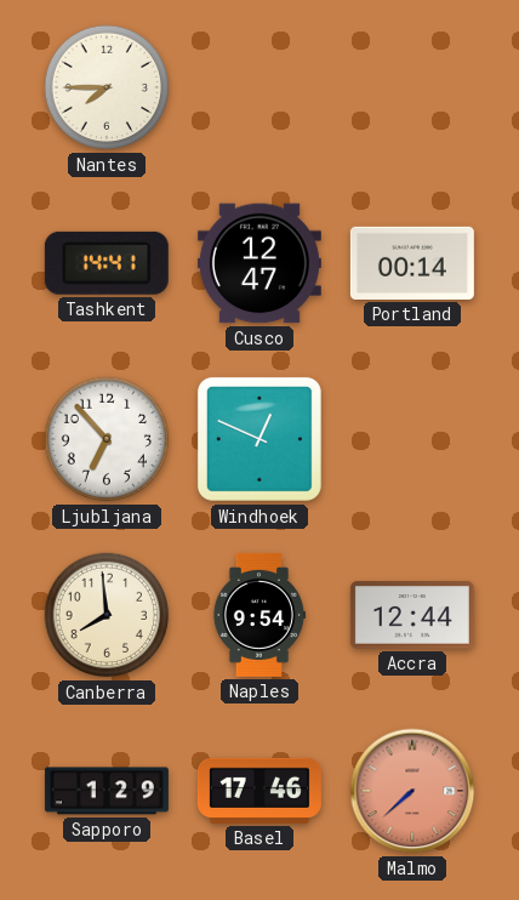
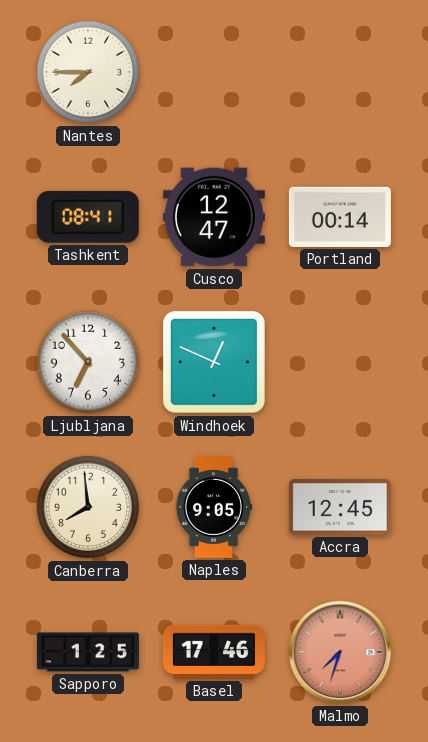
Tashkent: 14:41 -> 08:41 (88, 217)
Naples: 9:54 -> 9:05 (213, 507)
Accra: 12:44 -> 12:45 (340, 507)
Sapporo: 1:29 -> 1:25 (88, 652)
Malmo: 7:38 -> 7:33 (340, 652)
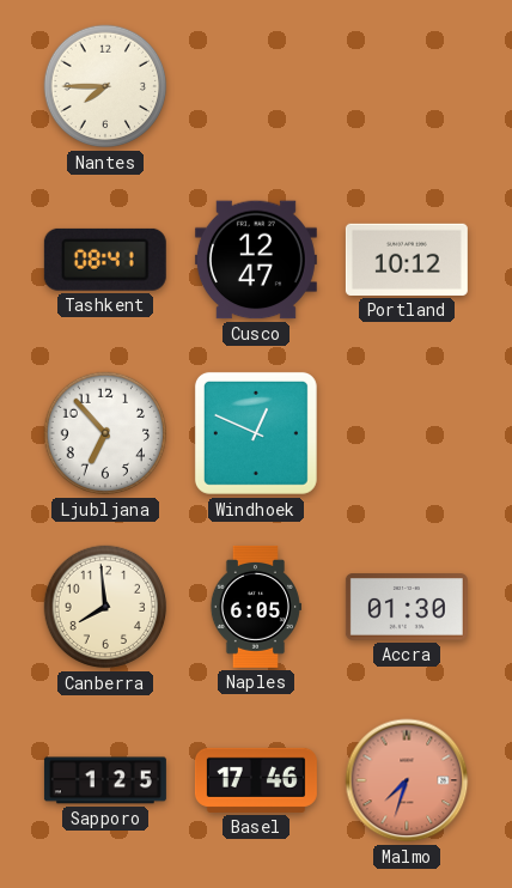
Portland: 00:14 -> 10:12 (407, 260)
Naples: 9:05 -> 6:05 (255, 607)
Accra: 12:45 -> 01:30 (407, 607)
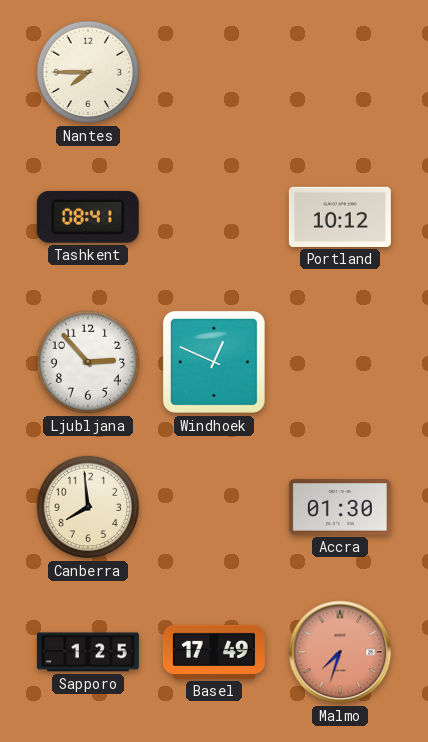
Cusco: 12:47 -> none (256, 260)
Ljubljana: 6:53 -> 2:53 (88, 362)
Naples: 6:05 -> none (255, 607)
Basel: 17:46 -> 17:49 (214, 652)
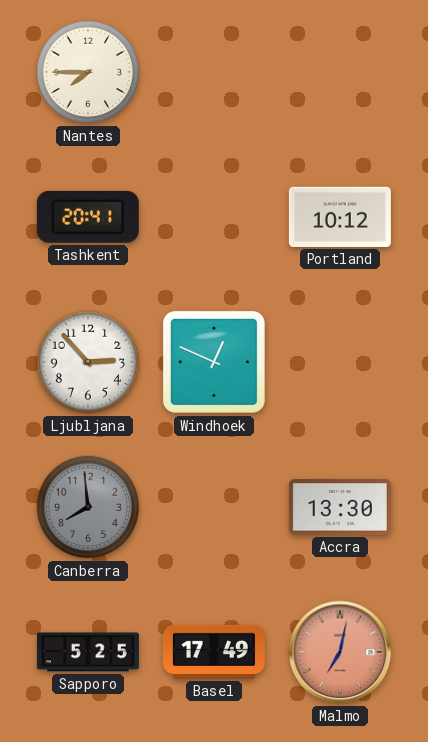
Tashkent: 08:41 -> 20:41 (88, 217)
Canberra dial: cream -> grey (88, 507)
Accra: 01:30 -> 13:30 (340, 507)
Sapporo: 1:25 -> 5:25 (88, 652)
Malmo: 7:33 -> 7:02 (340, 652)
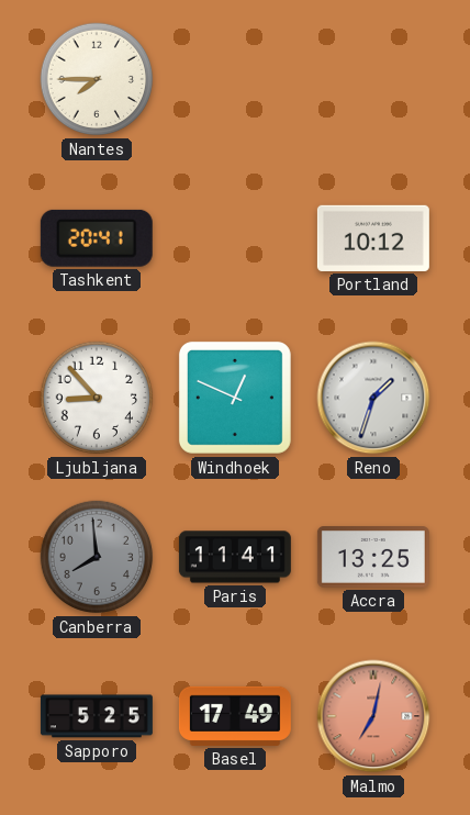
Ljubljana: 2:53 -> 8:53 (97, 398)
Reno: none -> 1:33 (373, 398)
Paris: none -> 11:41 (235, 557)
Accra: 13:30 -> 13:25 (373, 557)
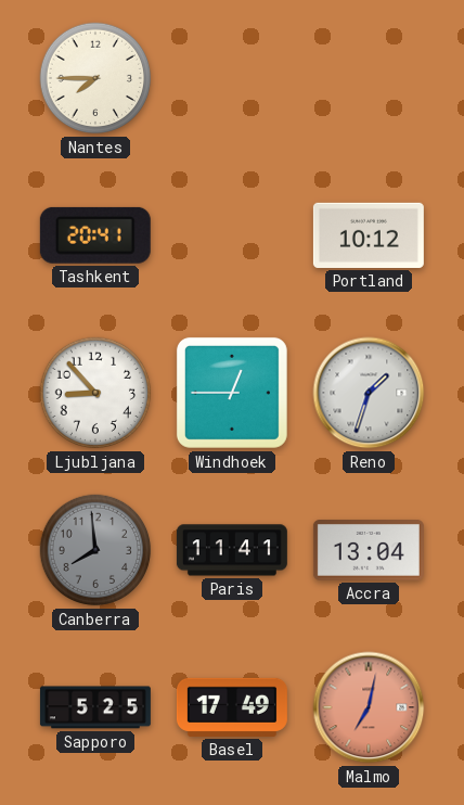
Windhoek: 12:49 -> 12:45 (232, 393)
Accra: 13:25 -> 13:04 (369, 550)
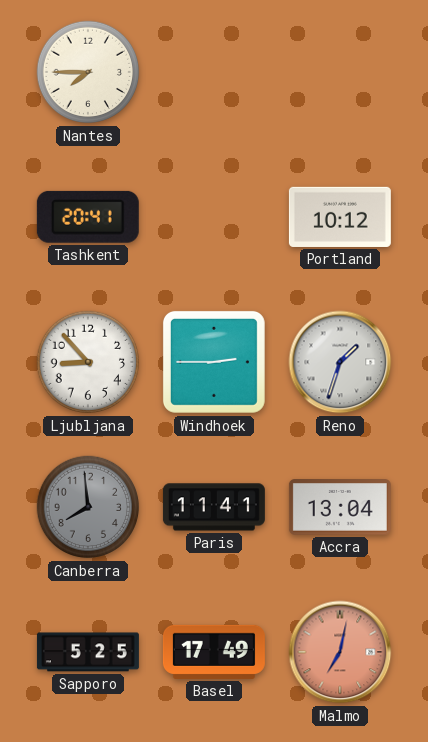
Windhoek: 12:45 -> 2:45 (214, 362)
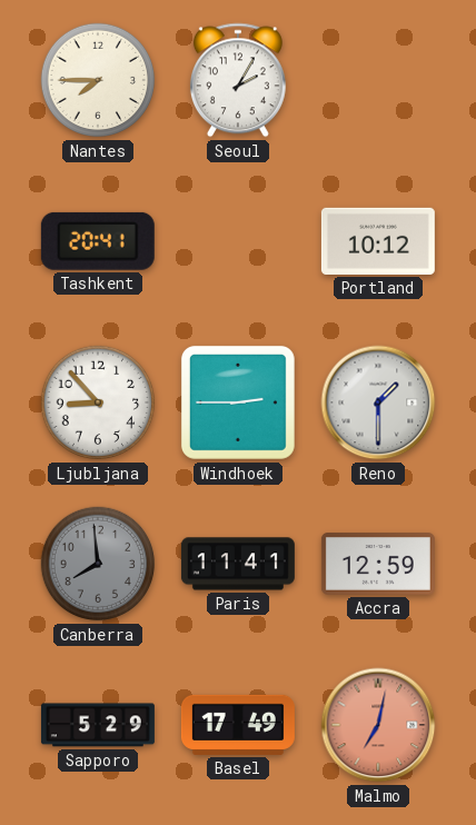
Seoul: none -> 2:05 (238, 80)
Reno: 1:33 -> 1:30 (378, 402)
Accra: 13:04 -> 12:59 (378, 564)
Sapporo: 5:25 -> 5:29 (98, 725)
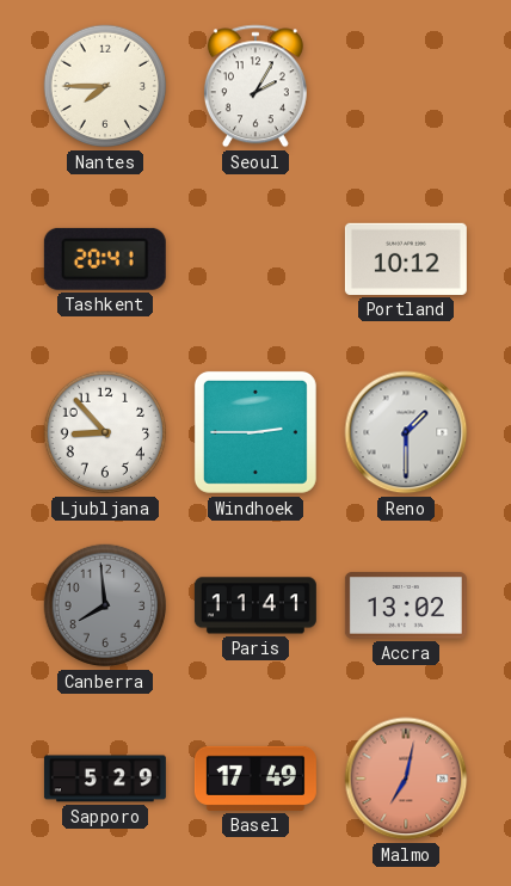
Accra: 12:59 -> 13:02 (406, 605)
